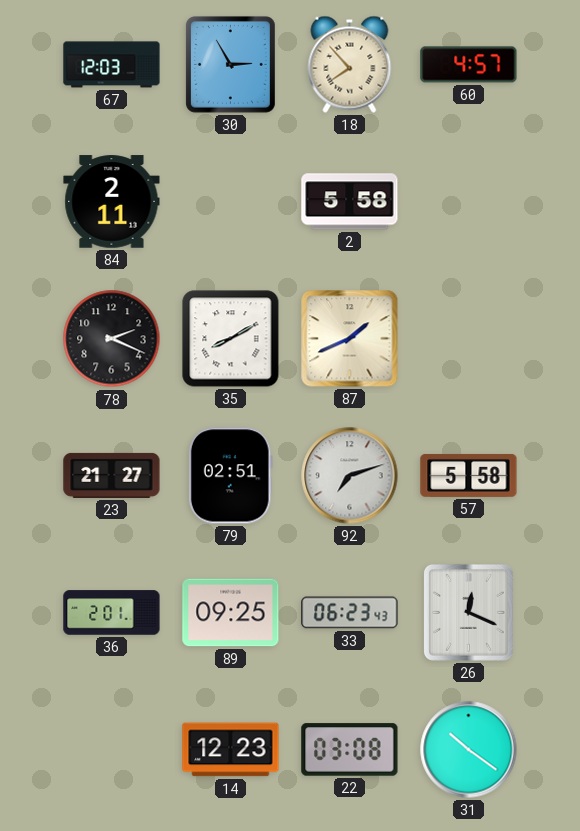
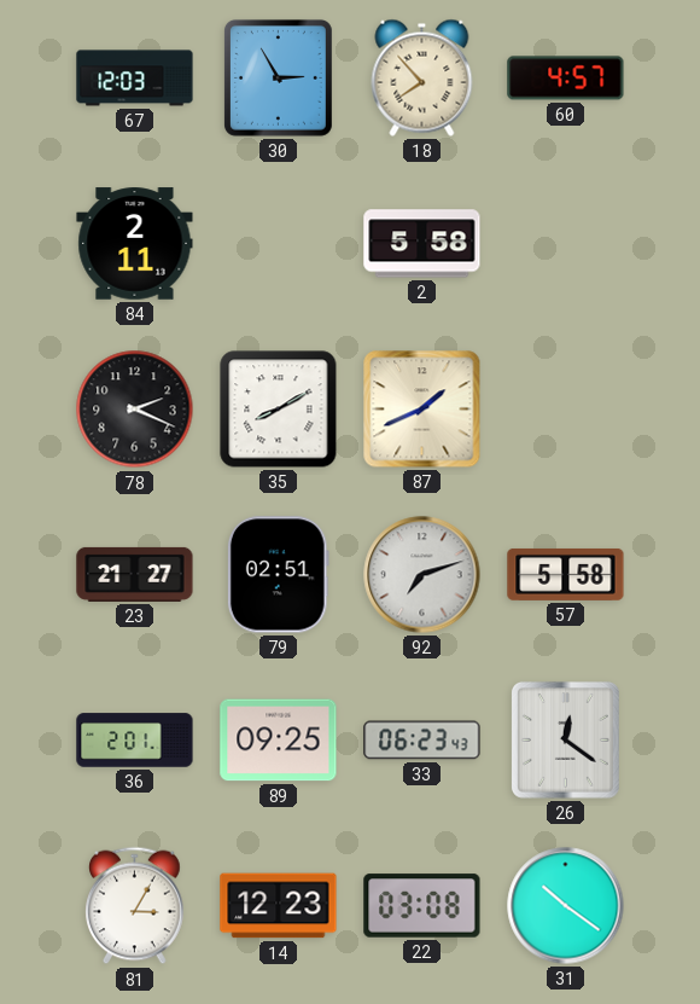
26: 12:19 -> 12:21 (565, 739)
81: none -> 3:05 (135, 906)
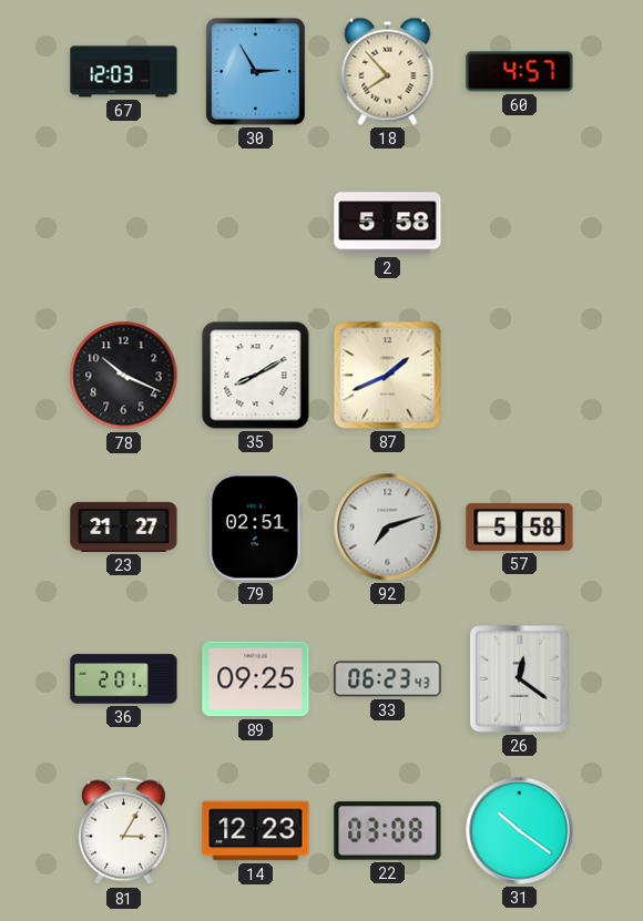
84: 2:11 -> none (135, 244)
78: 2:19 -> 10:19 (124, 376)
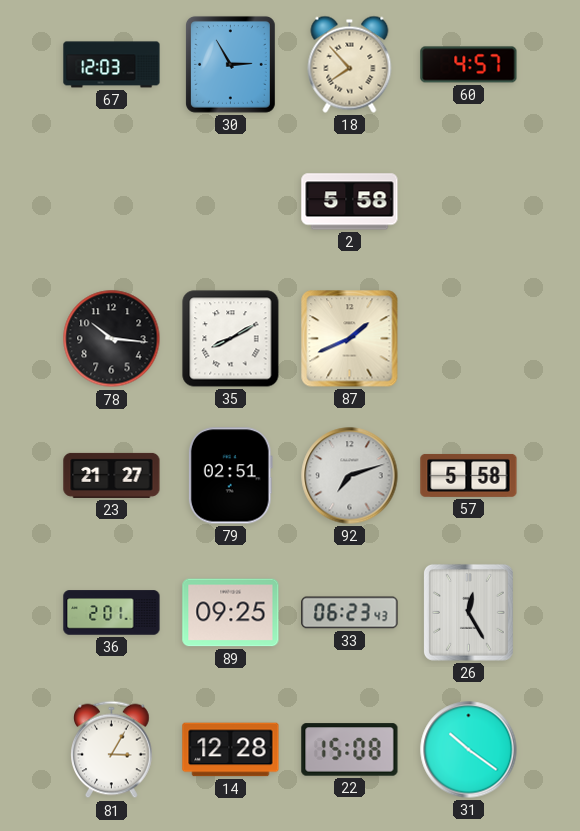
78: 10:19 -> 10:16 (112, 339)
26: 12:21 -> 12:25 (468, 612)
14: 12:23 -> 12:28 (231, 750)
22: 03:08 -> 15:08 (350, 750)
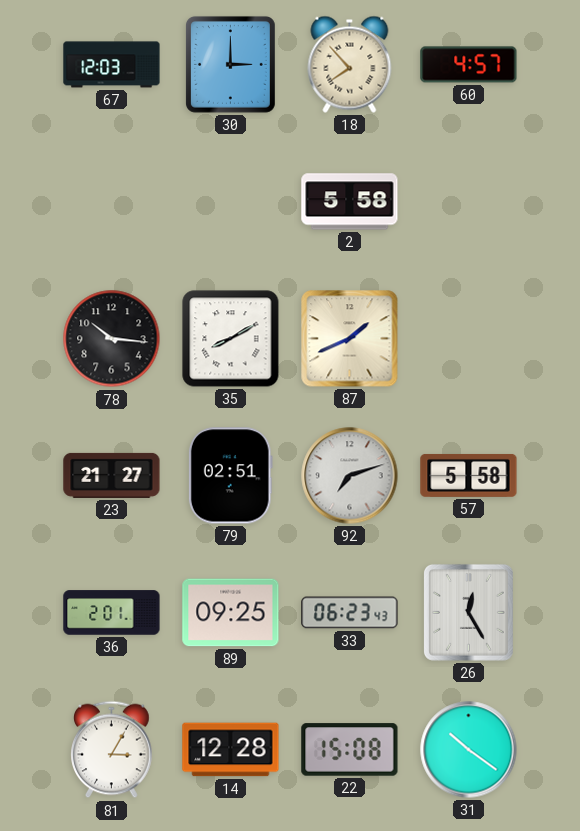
30: 2:55 -> 3:00 (230, 64)
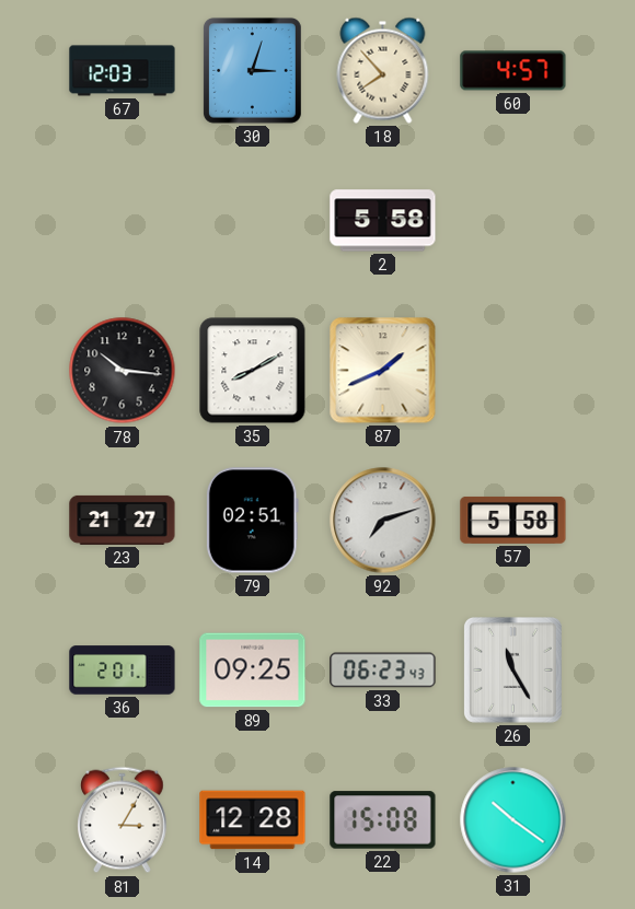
30: 3:00 -> 3:03 (252, 70)
26: 12:25 -> 11:25 (512, 669)
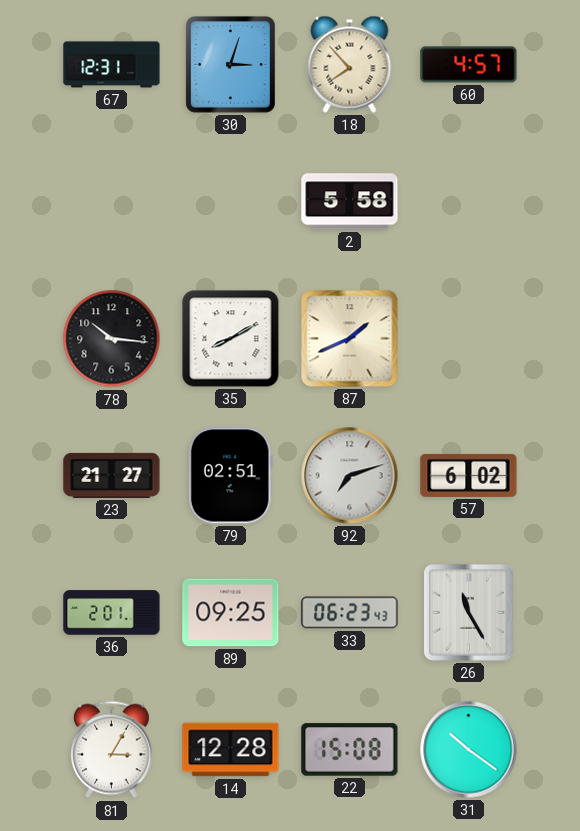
67: 12:03 -> 12:31 (112, 65)
57: 5:58 -> 6:02 (469, 475)
